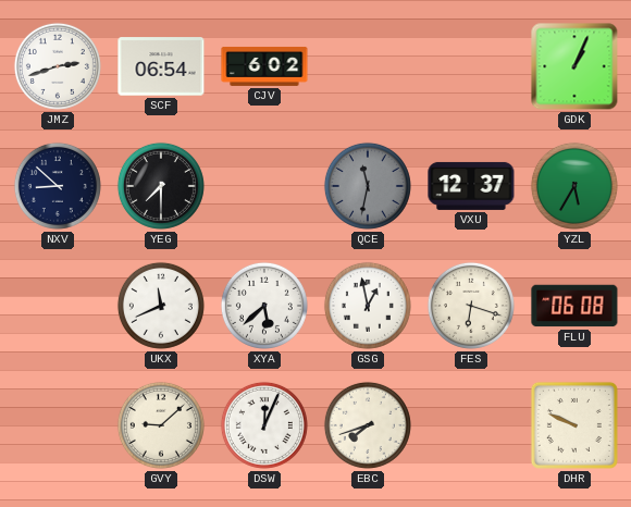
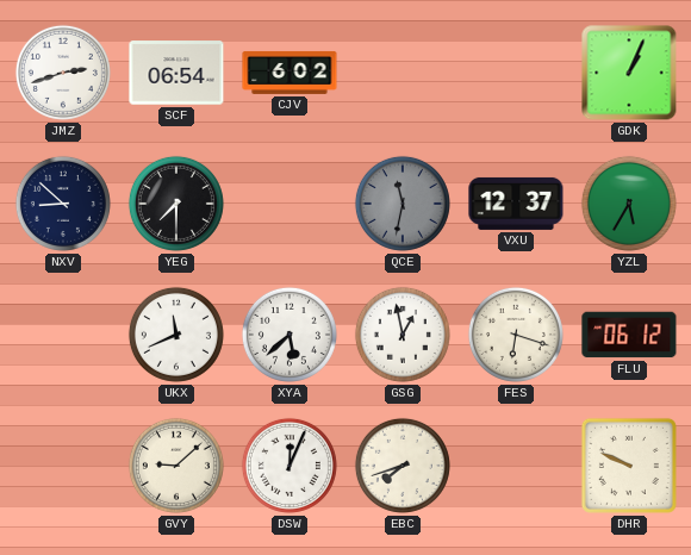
FLU: 06:08 -> 06:12 (629, 335)
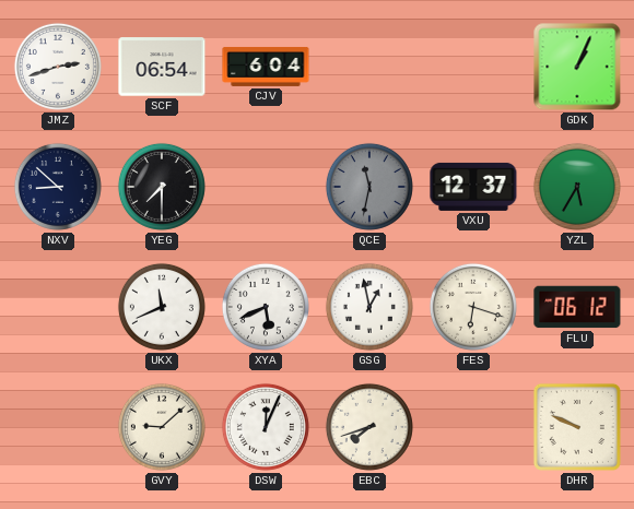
CJV: 6:02 -> 6:04 (266, 67)
XYA: 5:38 -> 5:41 (266, 307)
